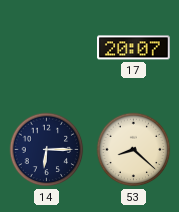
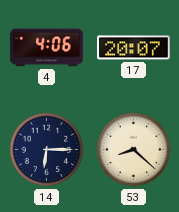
4: none -> 4:06 (47, 48)
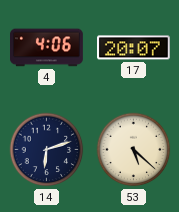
14: 6:15 -> 6:12 (47, 150)
53: 8:22 -> 5:22 (134, 150)
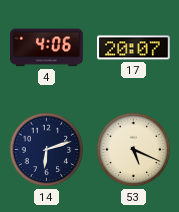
53: 5:22 -> 5:19 (134, 150)
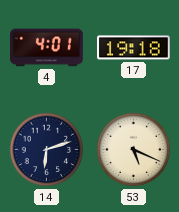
4: 4:06 -> 4:01 (47, 48)
17: 20:07 -> 19:18 (134, 48)
